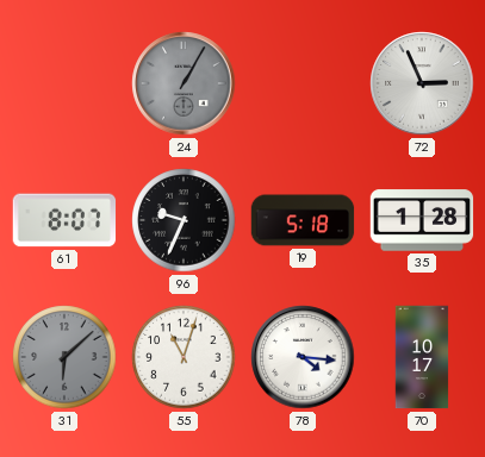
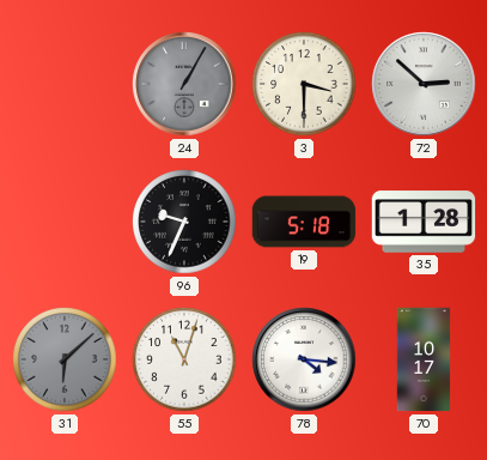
3: none -> 3:30 (304, 84)
72: 2:56 -> 2:52 (424, 84)
61: 8:07 -> none (64, 220)
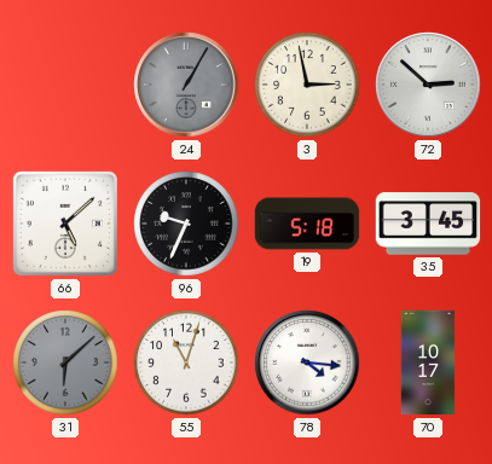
3: 3:30 -> 2:58 (307, 85)
66: none -> 5:08 (65, 224)
35: 1:28 -> 3:45 (428, 224)
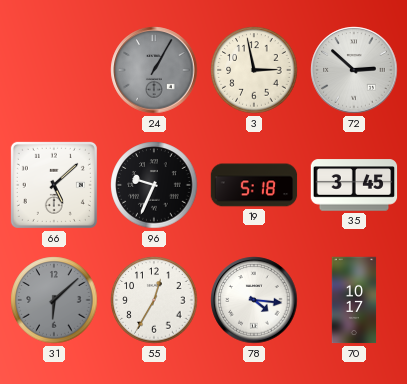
55: 11:03 -> 12:35 (154, 300)
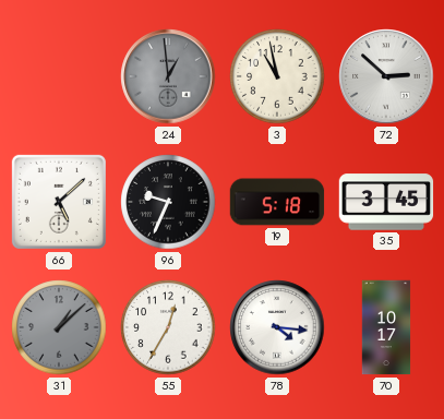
24: 1:05 -> 12:59 (168, 76)
3: 2:58 -> 10:58 (277, 76)
31: 6:08 -> 1:08 (59, 327)
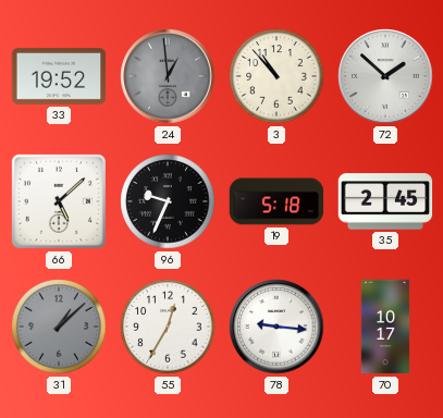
33: none -> 19:52 (59, 76)
3: 10:58 -> 10:53 (276, 76)
72: 2:52 -> 1:52 (385, 76)
35: 3:45 -> 2:45 (385, 201)
78: 4:16 -> 9:16 (276, 327)
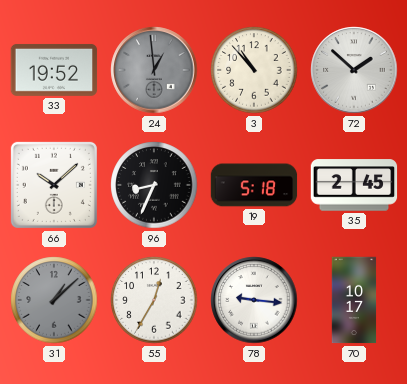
66: 5:08 -> 10:08 (54, 185)
96: 9:34 -> 8:34 (154, 185)
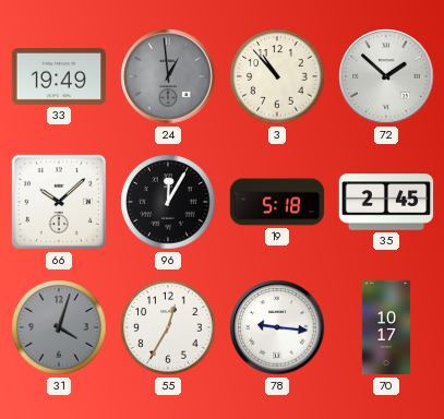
33: 19:52 -> 19:49 (59, 76)
96: 8:34 -> 12:05 (168, 202)
31: 1:08 -> 4:03 (59, 327)
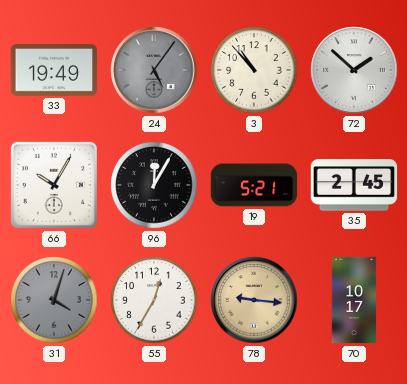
24: 12:59 -> 5:06 (154, 70)
66: 10:08 -> 10:05 (54, 185)
19: 5:18 -> 5:21 (254, 185)
78 dial: white -> champagne (254, 300)
